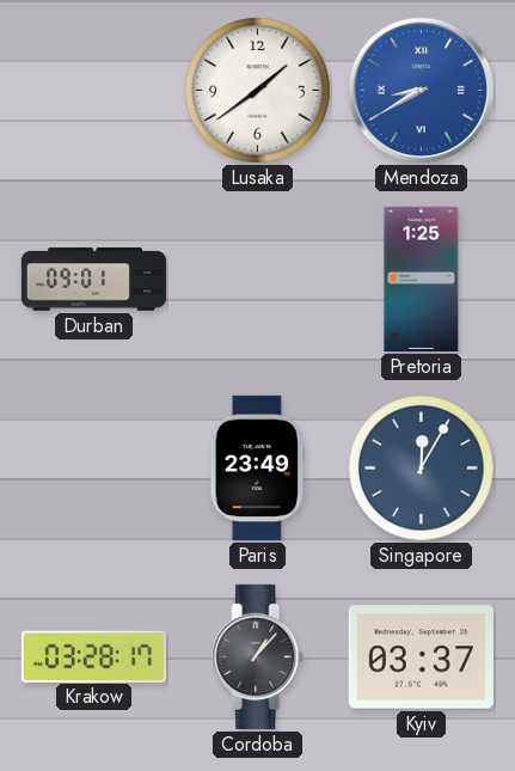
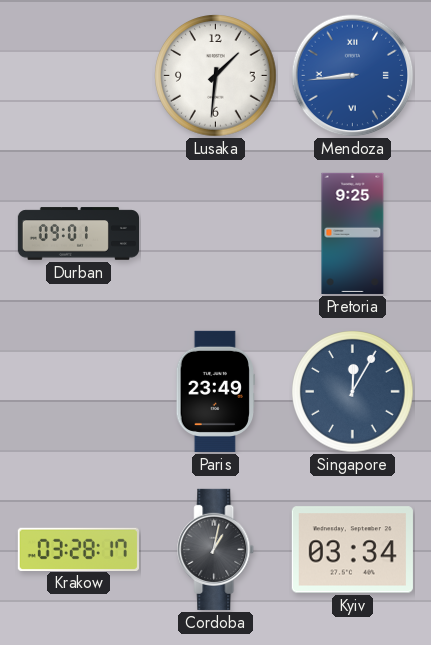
Lusaka: 1:39 -> 1:31 (216, 76)
Mendoza: 8:40 -> 8:44 (353, 76)
Pretoria: 1:25 -> 9:25 (353, 233)
Cordoba: 1:07 -> 1:02 (216, 549)
Kyiv: 03:37 -> 03:34 (352, 550)
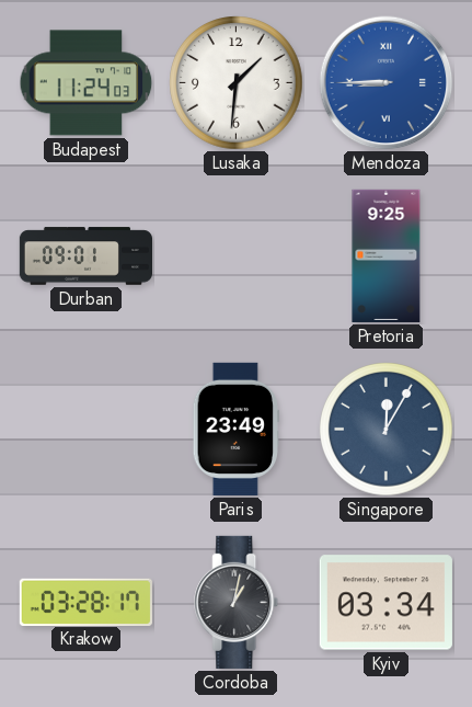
Budapest: none -> 11:24 (87, 83)
Mendoza: 8:44 -> 8:45 (387, 83)
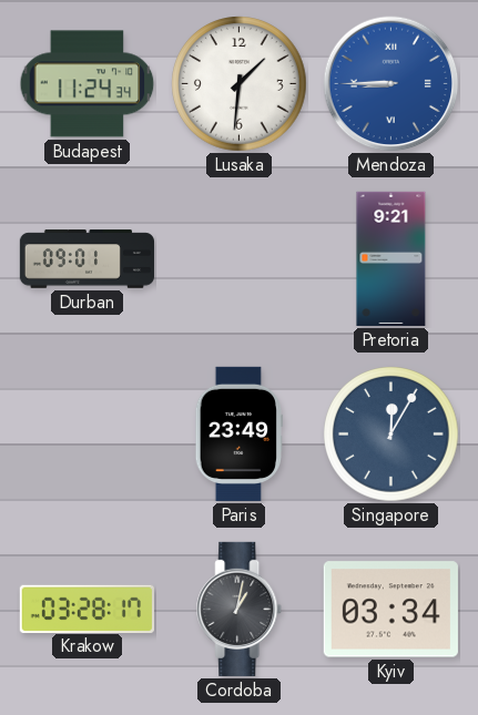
Budapest: 11:24:03 -> 11:24:34 (88, 84)
Pretoria: 9:25 -> 9:21 (391, 258)
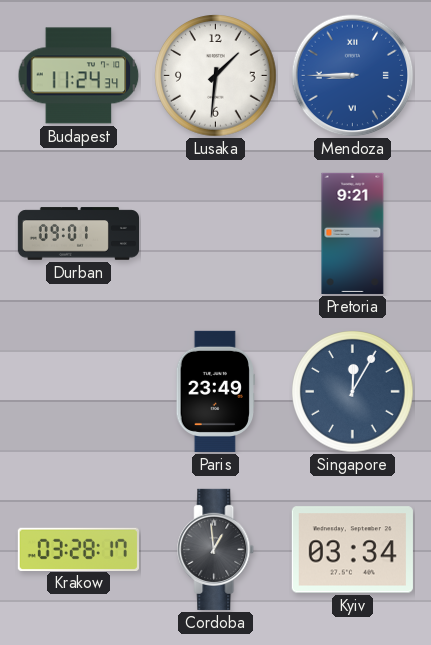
Cordoba: 1:02 -> 12:59 (216, 549)
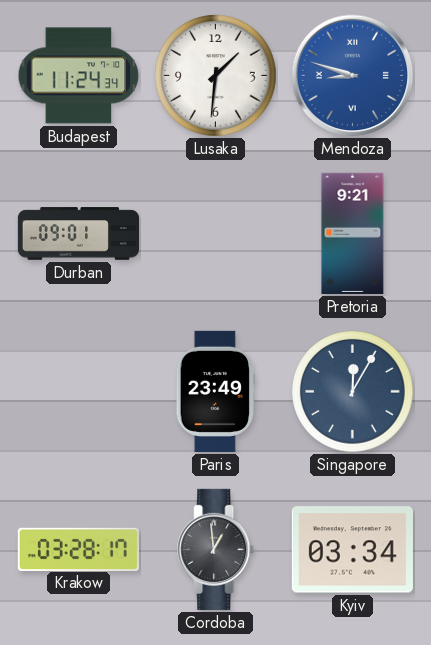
Mendoza: 8:45 -> 8:48 (353, 76)
